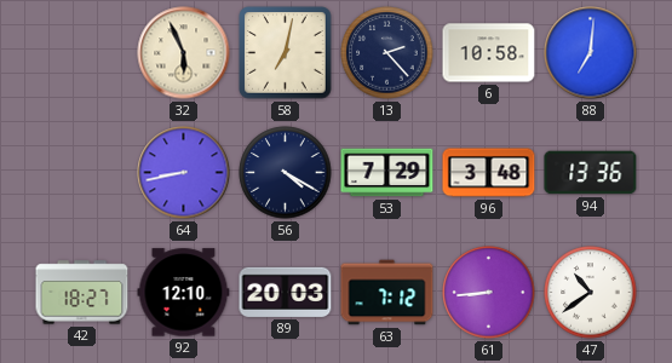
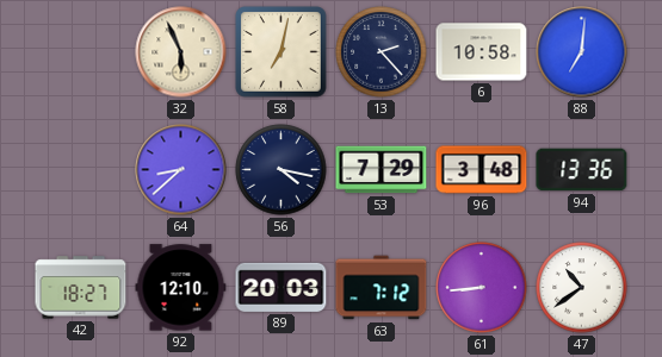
64: 8:43 -> 8:38 (181, 170)
56: 4:20 -> 4:17 (281, 170)
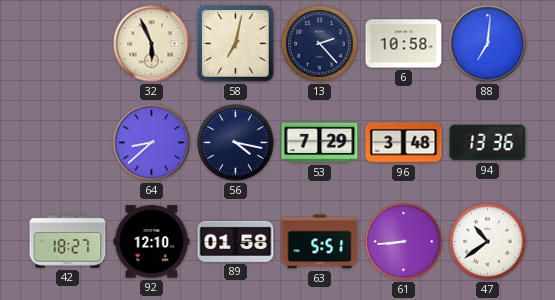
89: 20:03 -> 01:58 (236, 241)
63: 7:12 -> 5:51 (320, 242)
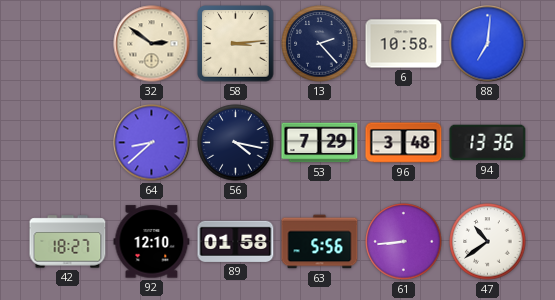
32: 5:56 -> 2:51 (152, 44)
58: 7:02 -> 3:14 (236, 44)
63: 5:51 -> 5:56 (320, 242)
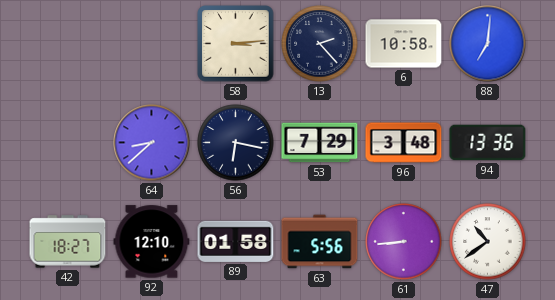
32: 2:51 -> none (152, 44)
56: 4:17 -> 6:17 (236, 143)
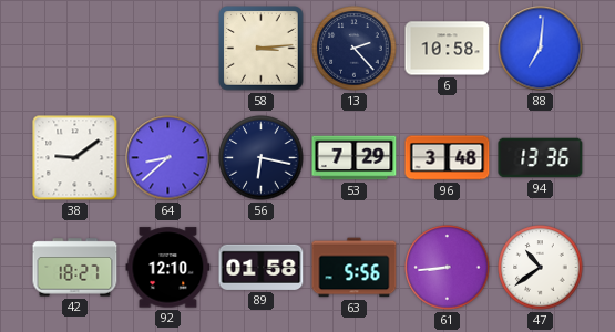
38: none -> 9:09 (75, 158)
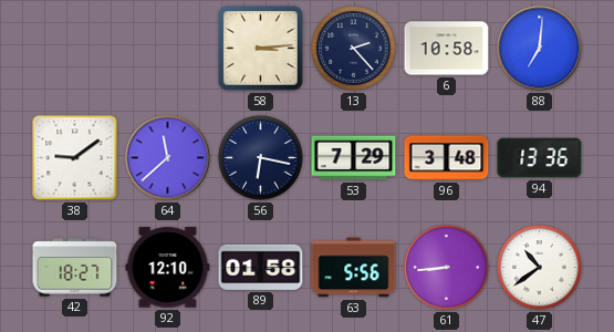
64: 8:38 -> 11:38 (168, 158)
